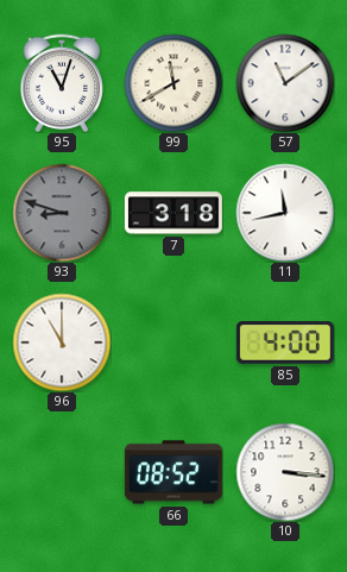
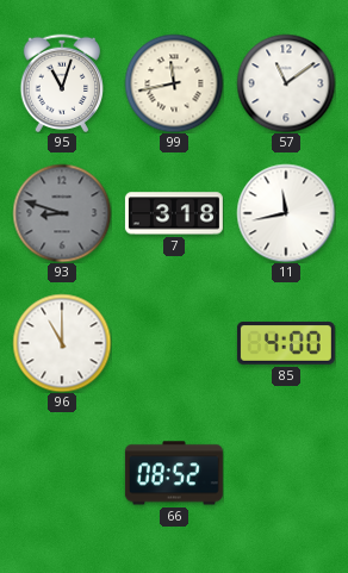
99: 11:40 -> 11:43 (174, 83)
10: 3:16 -> none (285, 472)
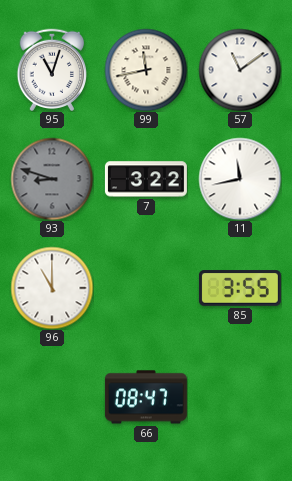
7: 3:18 -> 3:22 (146, 179)
85: 4:00 -> 3:55 (240, 288)
66: 08:52 -> 08:47 (146, 397)
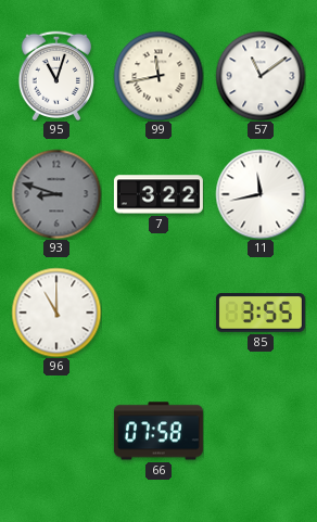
66: 08:47 -> 07:58 (158, 431)
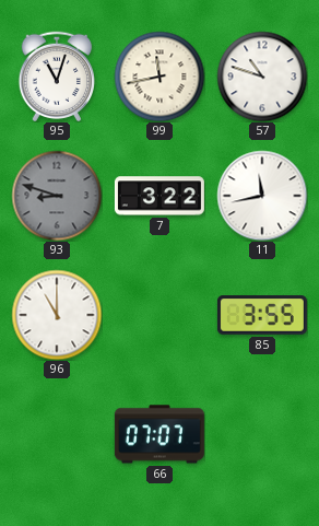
57: 11:09 -> 10:48 (262, 77)
66: 07:58 -> 07:07 (159, 434)
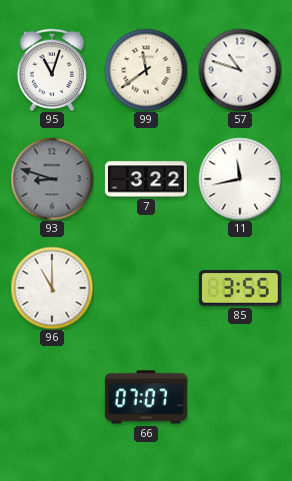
99: 11:43 -> 11:39 (146, 70)
